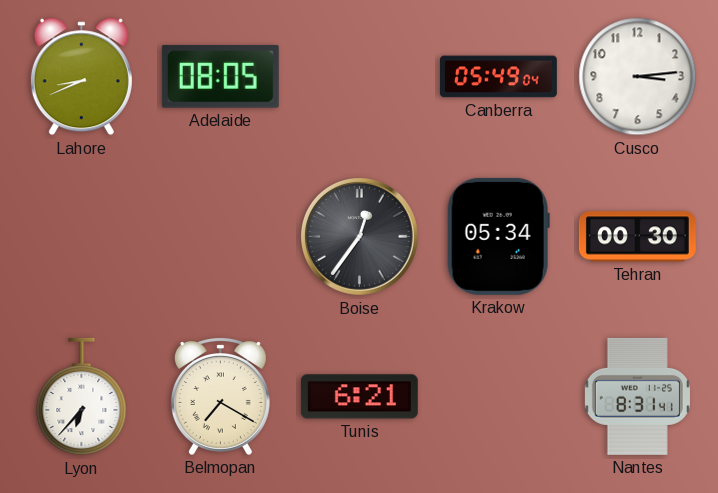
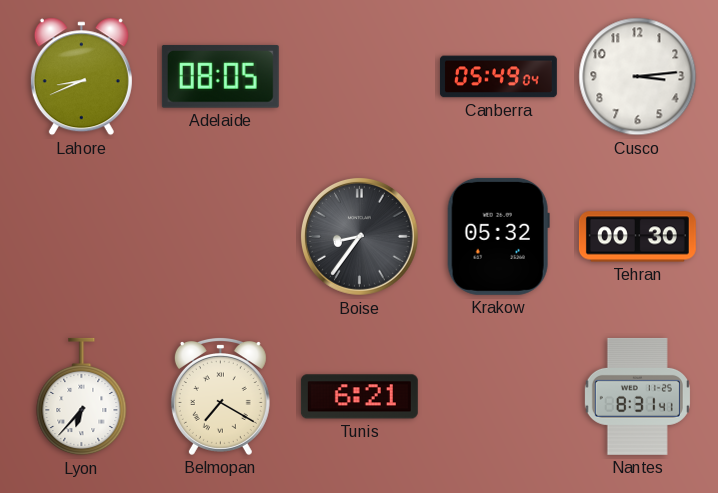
Boise: 12:36 -> 8:36 (360, 237)
Krakow: 05:34 -> 05:32 (498, 236)
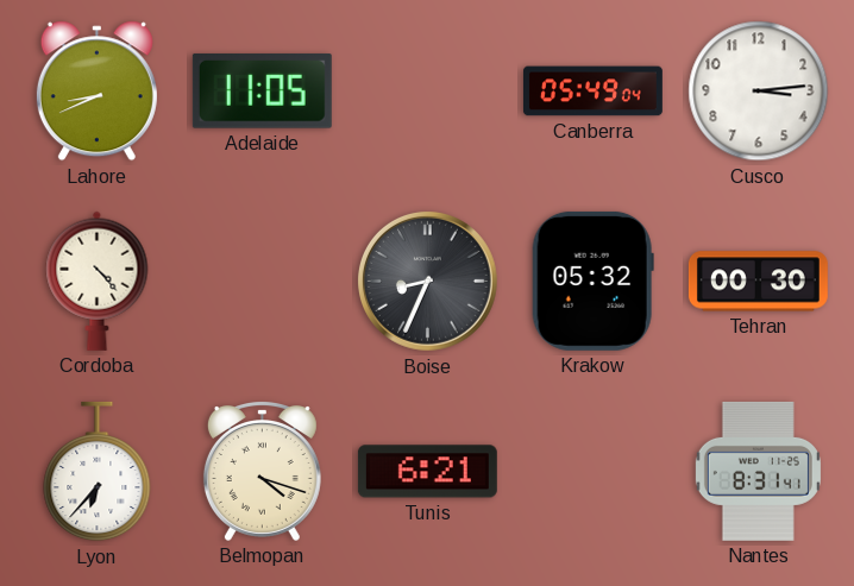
Adelaide: 08:05 -> 11:05 (262, 90)
Cordoba: none -> 4:23 (98, 281)
Boise: 8:36 -> 8:34 (428, 282)
Belmopan: 7:20 -> 4:18 (262, 472)
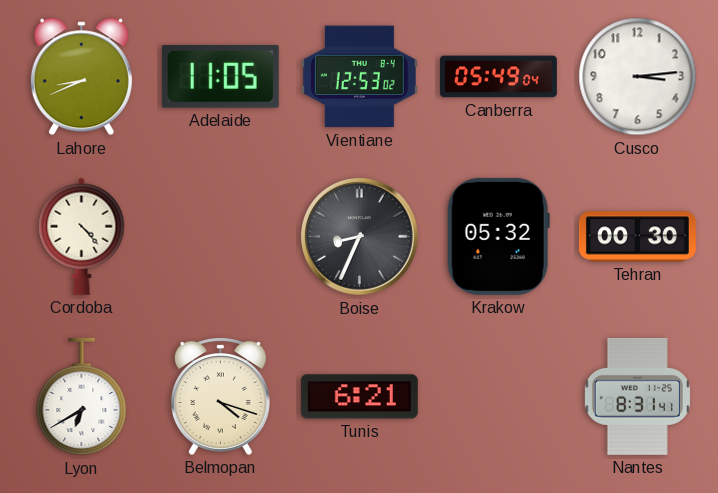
Vientiane: none -> 12:53 (359, 77)
Lyon: 6:37 -> 6:40 (82, 397)
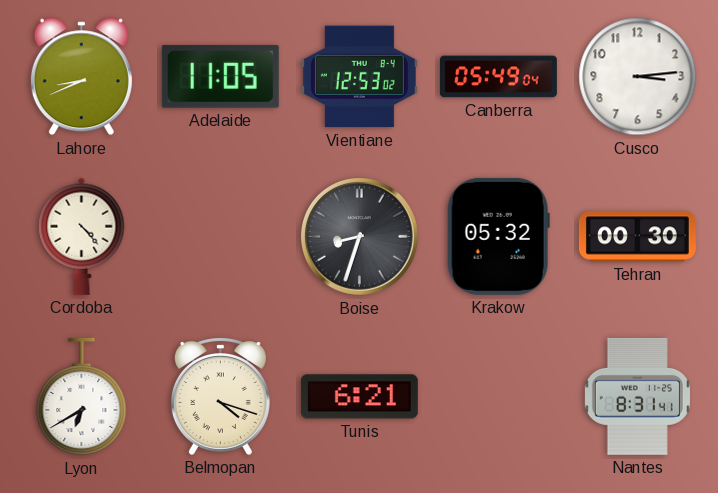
Boise: 8:34 -> 8:33 (360, 237)
